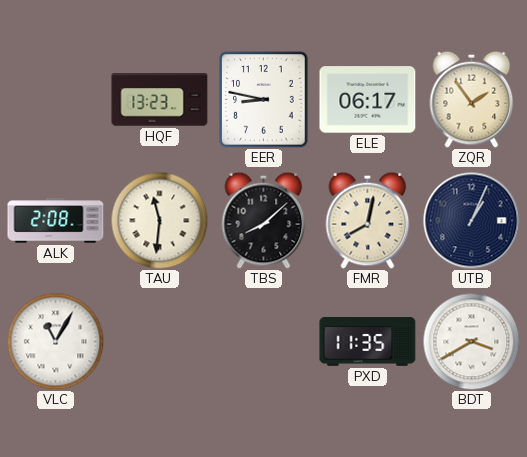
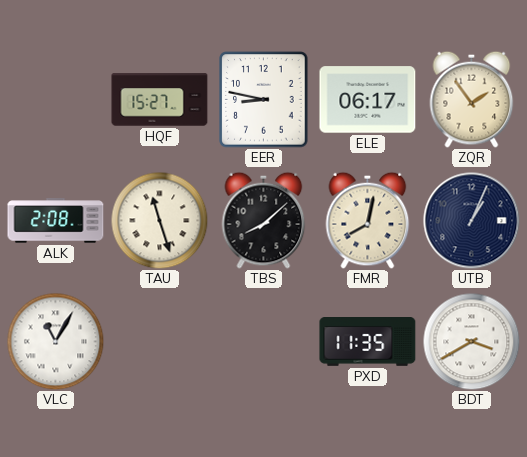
HQF: 13:23 -> 15:27 (160, 100)
TAU: 11:31 -> 11:27 (159, 220)
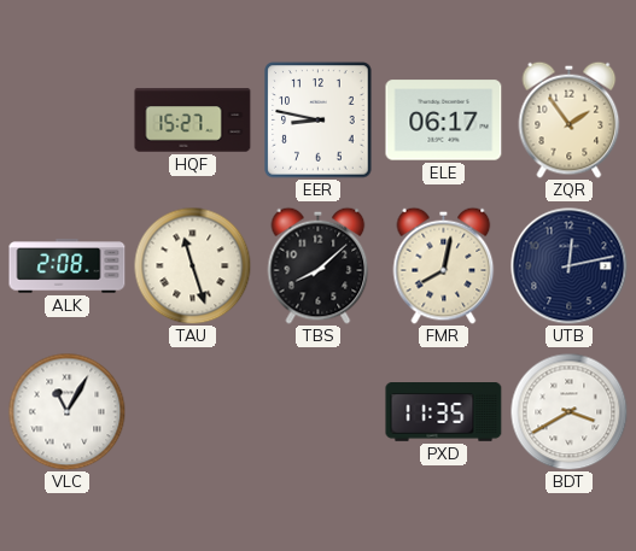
UTB: 1:04 -> 12:13 (570, 266)
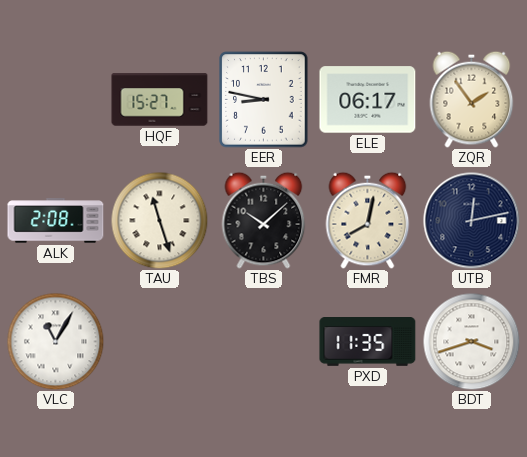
TBS: 8:08 -> 10:08 (264, 220)
BDT: 3:40 -> 3:42 (471, 341)
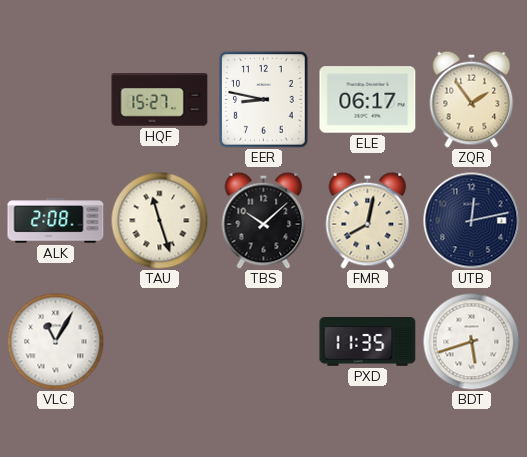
BDT: 3:42 -> 5:42 (471, 341)
